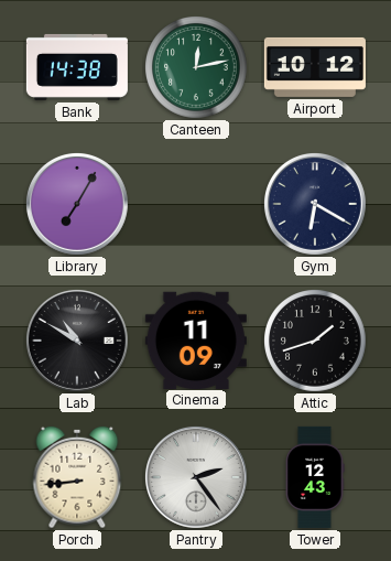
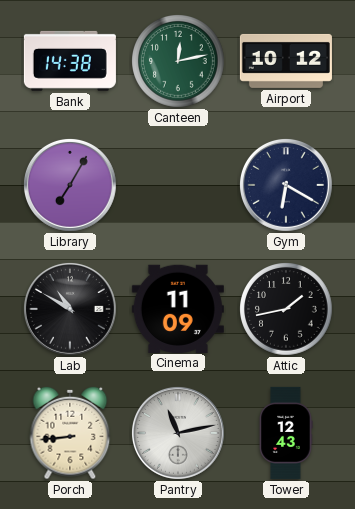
Attic: 1:42 -> 1:43 (287, 310)
Pantry: 2:24 -> 11:13 (178, 433)
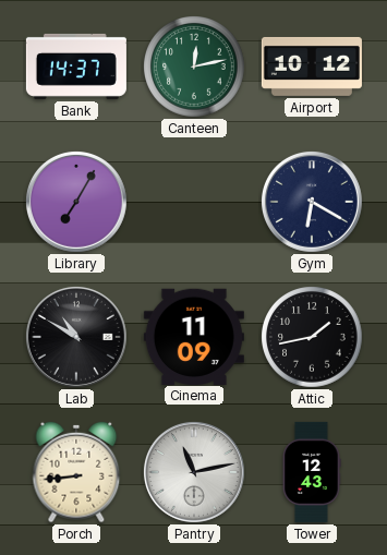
Bank: 14:38 -> 14:37 (76, 67)
